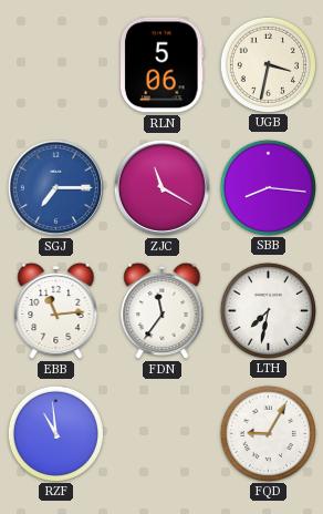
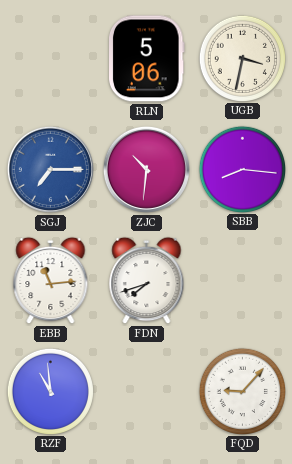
ZJC: 11:20 -> 10:31 (146, 169)
FDN: 11:36 -> 7:42 (147, 281)
LTH: 7:32 -> none (268, 310)
FQD: 9:05 -> 9:07 (242, 391)
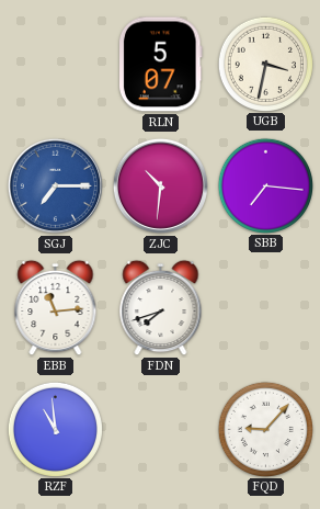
RLN: 5:06 -> 5:07 (161, 65)
SBB: 8:16 -> 7:16 (265, 185)
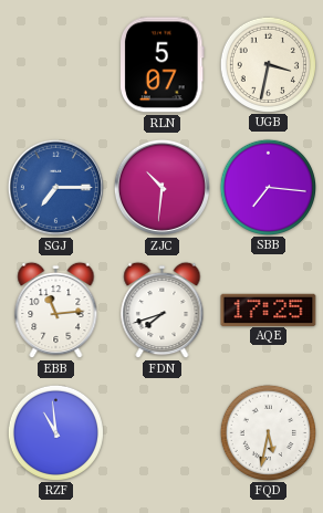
AQE: none -> 17:25 (269, 310)
FQD: 9:07 -> 5:32 (268, 432)
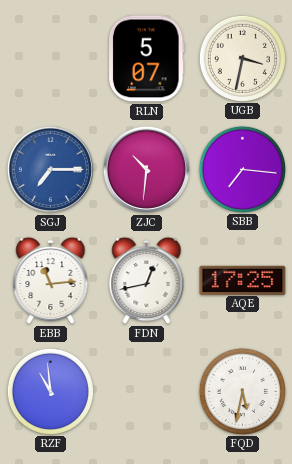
FDN: 7:42 -> 12:43 (147, 281)
